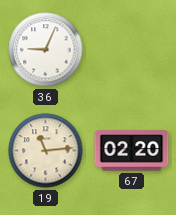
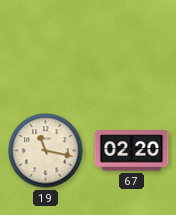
36: 9:04 -> none (46, 50)
19: 11:14 -> 11:17 (46, 151)
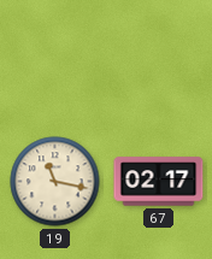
67: 02:20 -> 02:17 (159, 182)
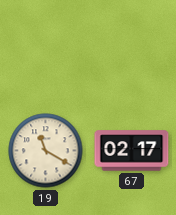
19: 11:17 -> 11:20 (46, 151)
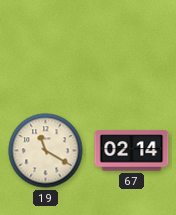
67: 02:17 -> 02:14 (132, 151)
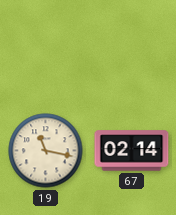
19: 11:20 -> 11:17 (46, 151)
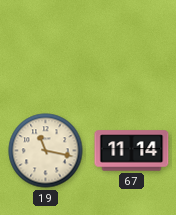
67: 02:14 -> 11:14 (132, 151)
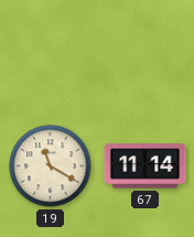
19: 11:17 -> 11:20 (51, 166)
